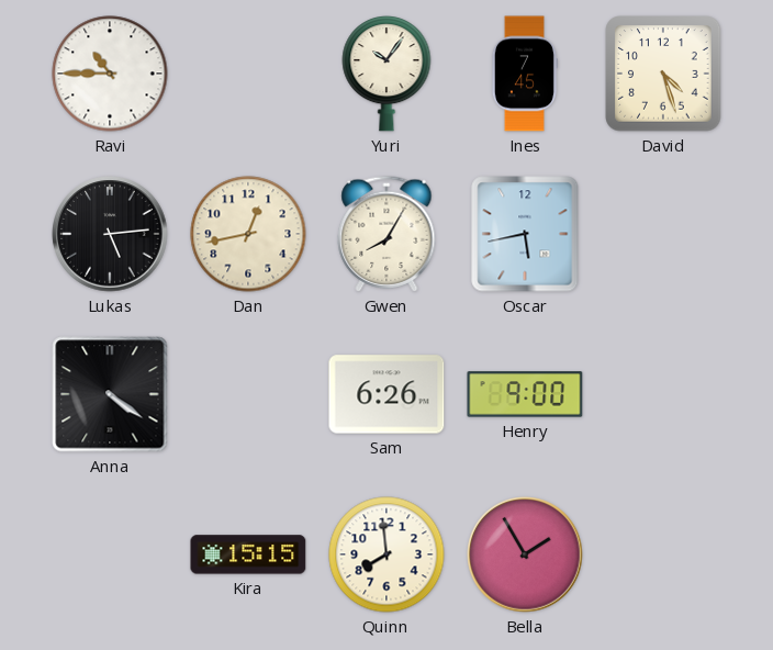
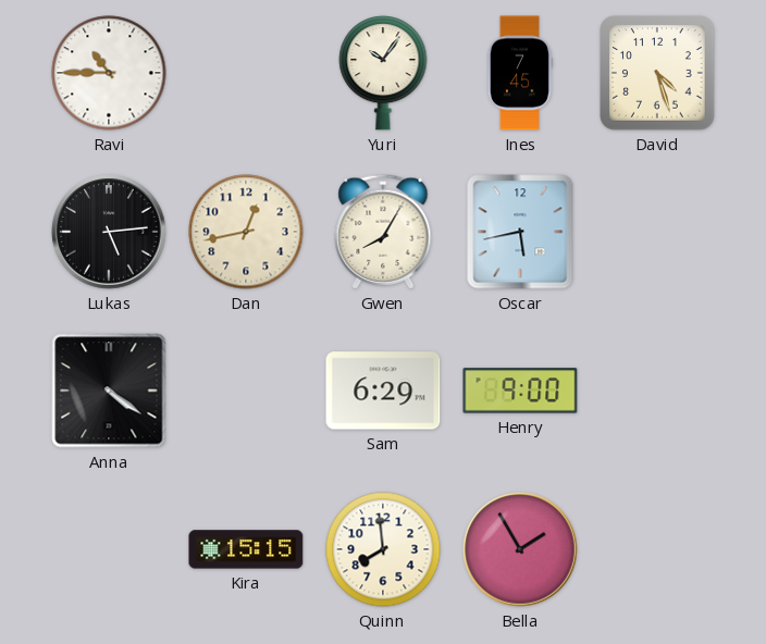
Sam: 6:26 -> 6:29 (383, 391)
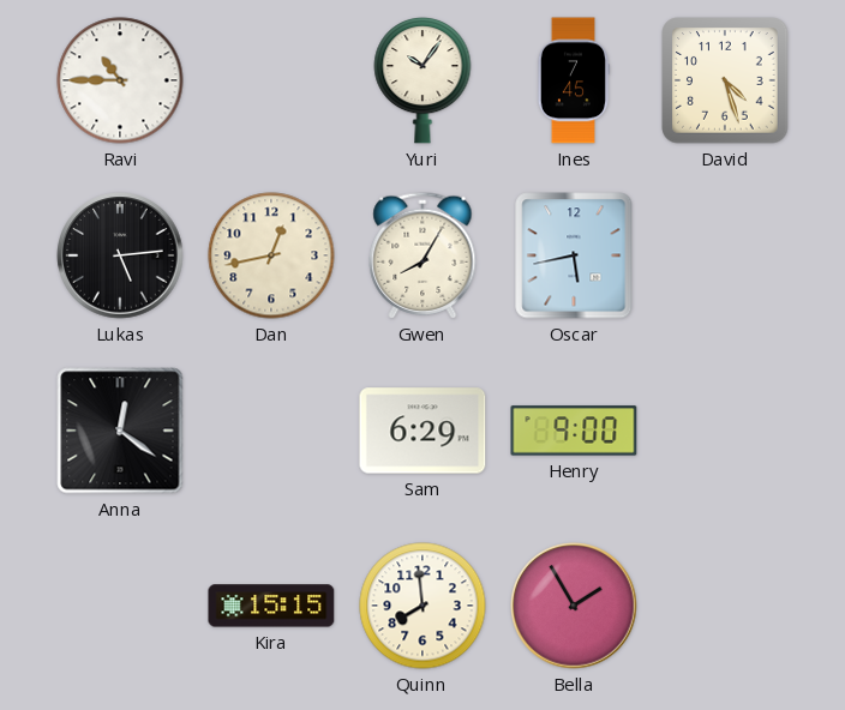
Anna: 4:21 -> 12:21 (120, 431)
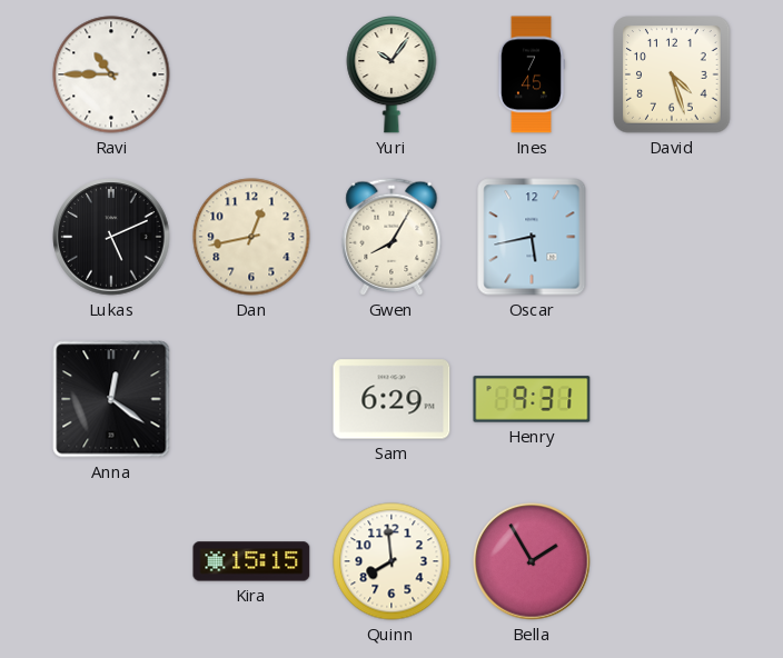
Lukas: 5:14 -> 5:11 (111, 237)
Henry: 9:00 -> 9:31 (532, 399)
